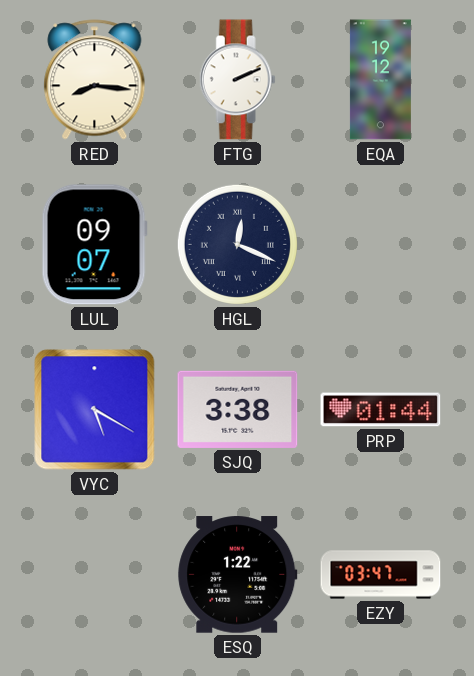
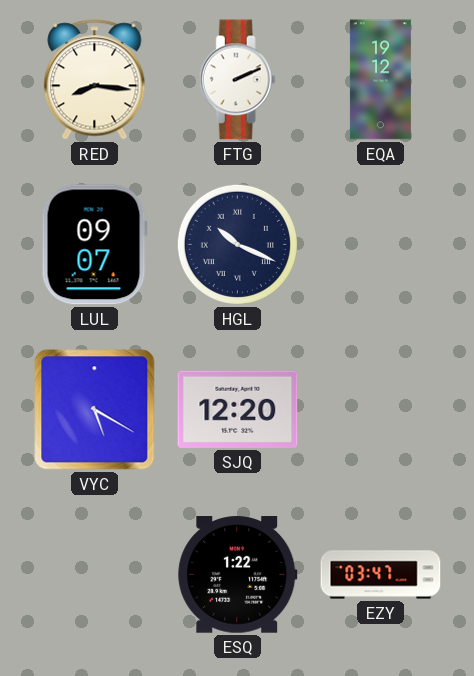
HGL: 12:19 -> 10:19 (237, 244)
SJQ: 3:38 -> 12:20 (238, 409)
PRP: 01:44 -> none (381, 410)
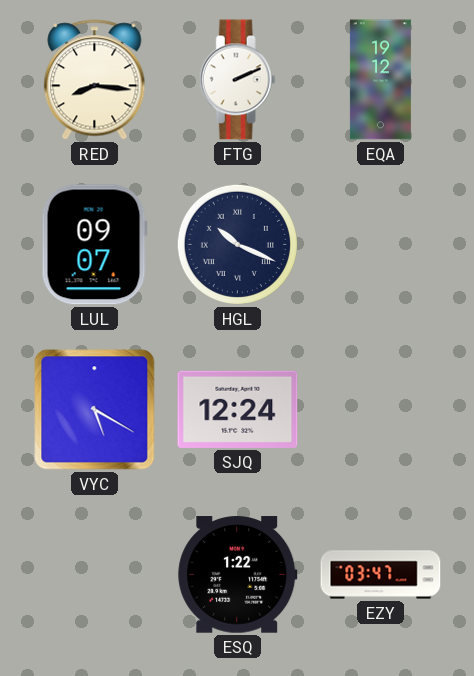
SJQ: 12:20 -> 12:24 (238, 409)
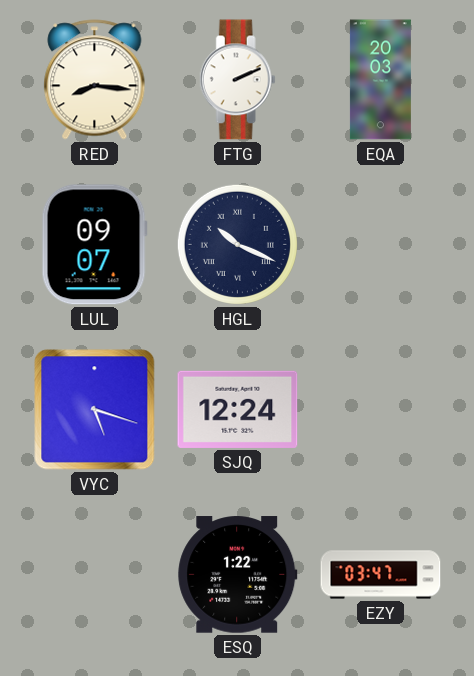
EQA: 19:12 -> 20:03 (380, 80)
VYC: 5:20 -> 5:18 (95, 410)
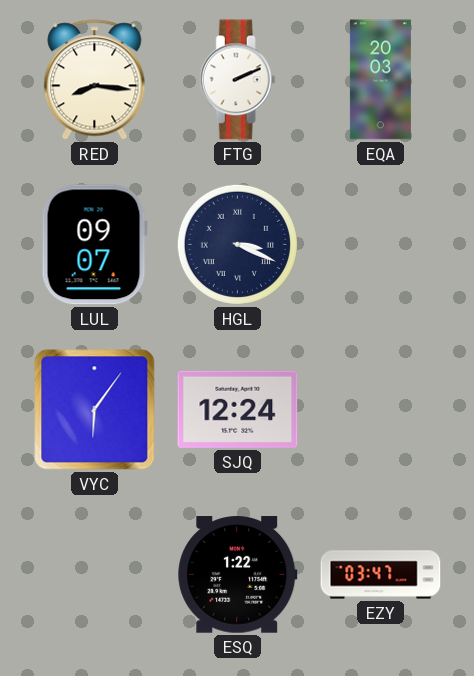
HGL: 10:19 -> 3:19 (237, 244)
VYC: 5:18 -> 6:06 (95, 410)
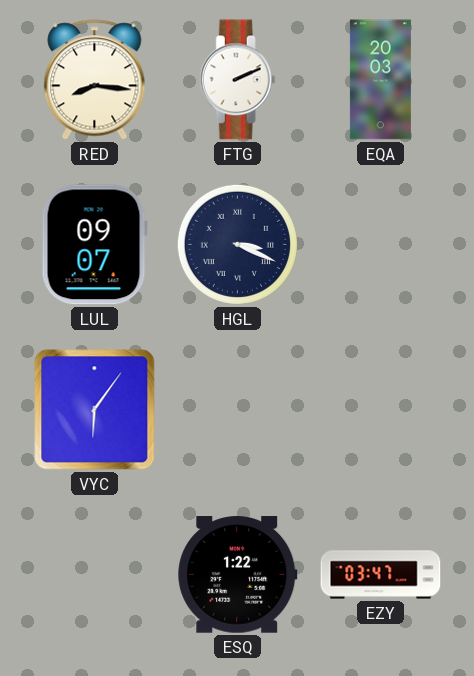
SJQ: 12:24 -> none (238, 409)
